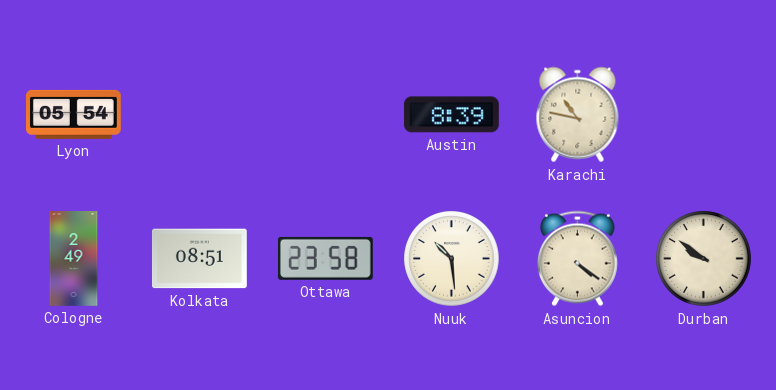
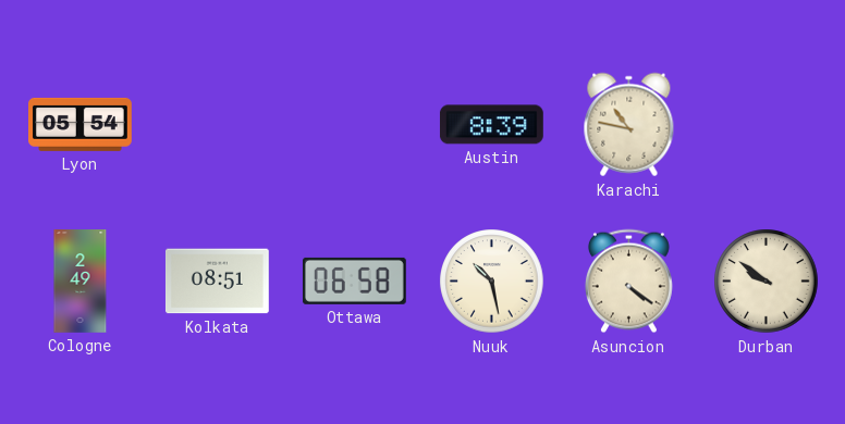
Ottawa: 23:58 -> 06:58 (354, 280)
Nuuk: 10:29 -> 10:28 (492, 282)
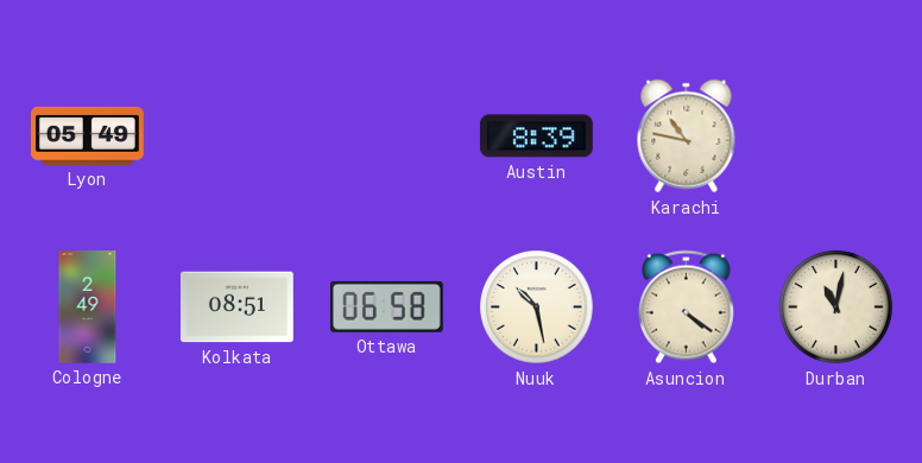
Lyon: 05:54 -> 05:49 (88, 135)
Durban: 9:51 -> 11:02 (836, 307)
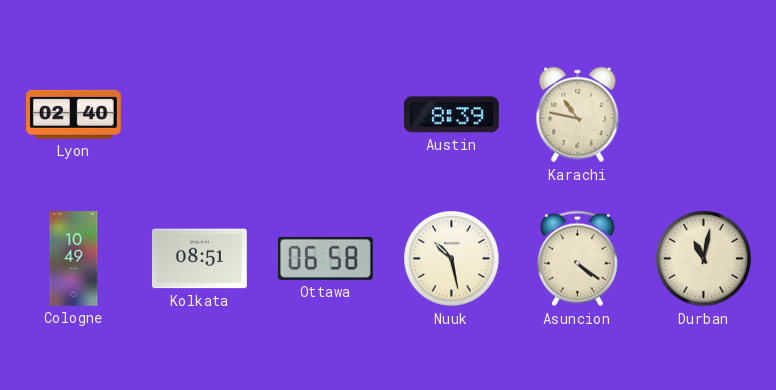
Lyon: 05:49 -> 02:40 (74, 114)
Cologne: 2:49 -> 10:49 (74, 259)
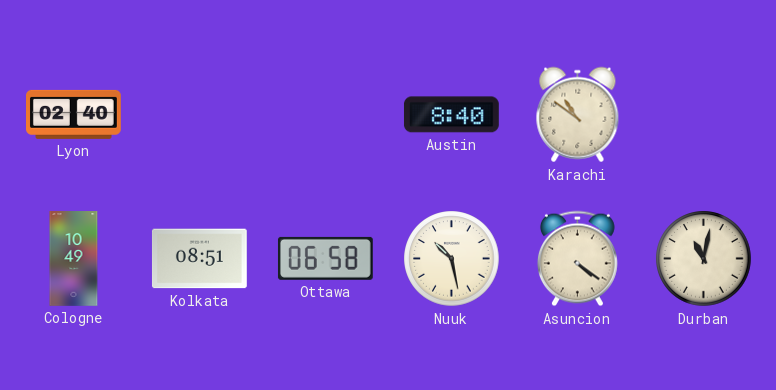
Austin: 8:39 -> 8:40 (451, 115)
Karachi: 10:47 -> 10:51 (578, 115)
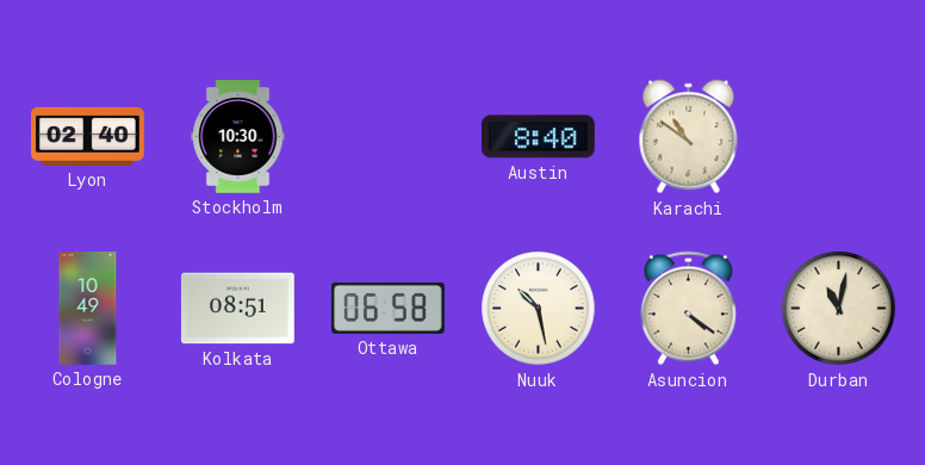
Stockholm: none -> 10:30 (238, 137)
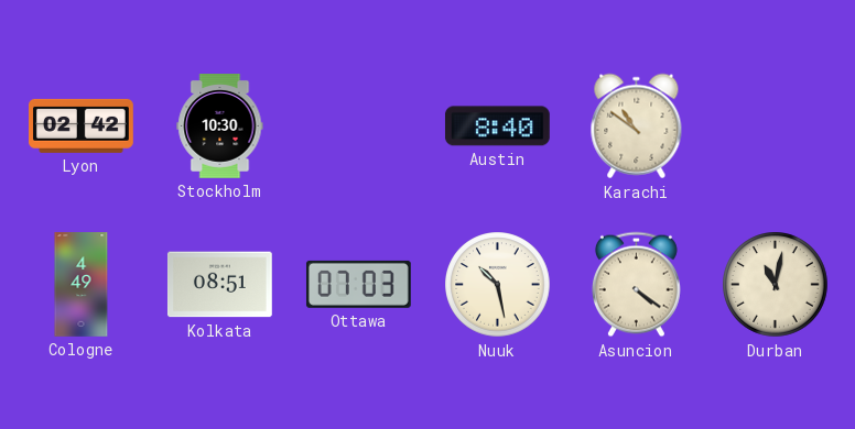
Lyon: 02:40 -> 02:42 (82, 125)
Cologne: 10:49 -> 4:49 (82, 285)
Ottawa: 06:58 -> 07:03 (358, 284)
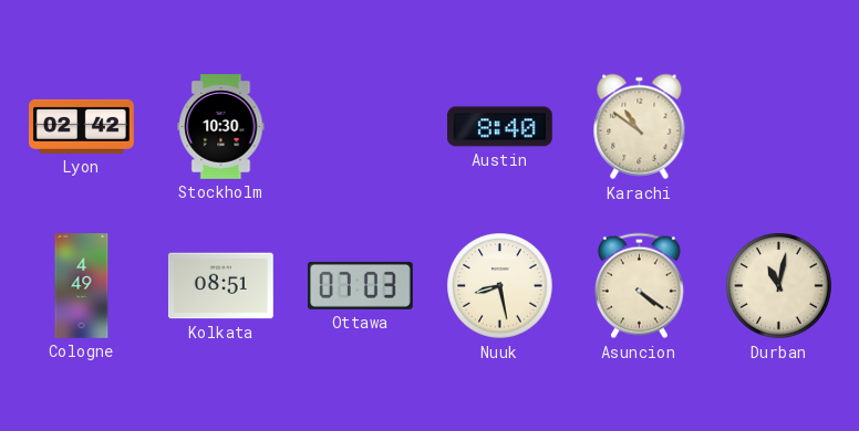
Nuuk: 10:28 -> 8:28 (500, 286)
